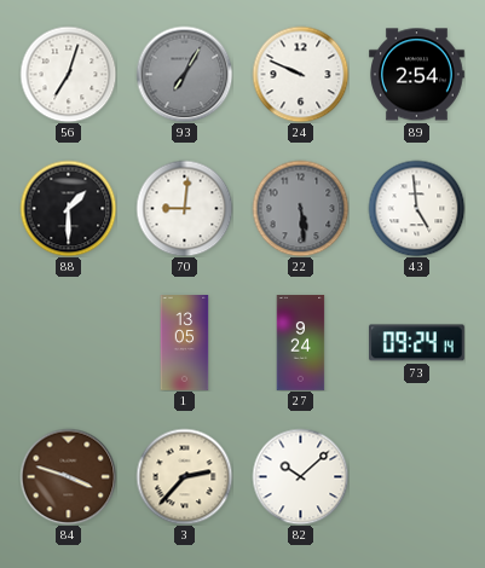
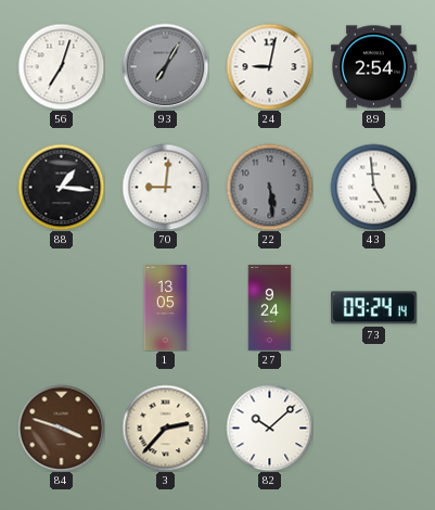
24: 9:49 -> 9:02 (269, 66)
88: 1:30 -> 1:16 (61, 187)
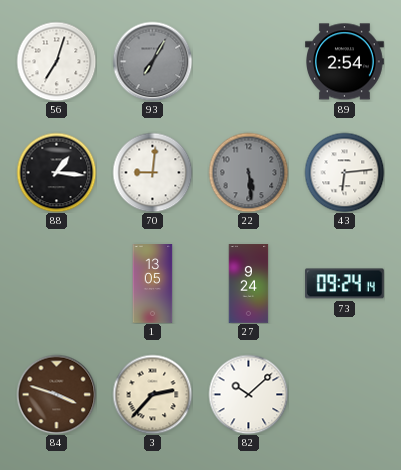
24: 9:02 -> none (269, 66)
43: 4:59 -> 6:14 (344, 172)
